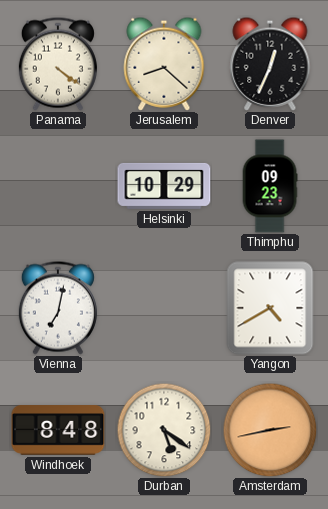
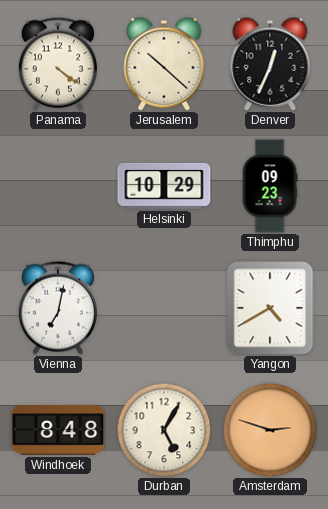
Jerusalem: 8:22 -> 10:22 (164, 64)
Durban: 5:21 -> 5:05 (164, 430)
Amsterdam: 2:43 -> 2:48 (270, 430)
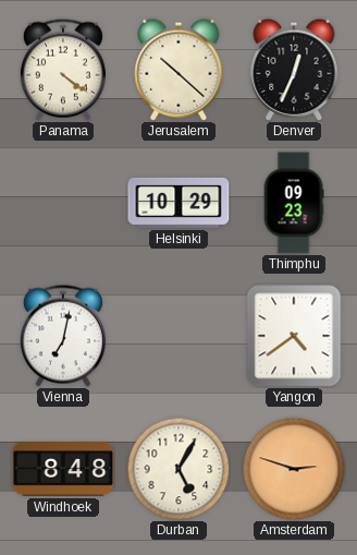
Yangon: 4:40 -> 4:39 (294, 336)
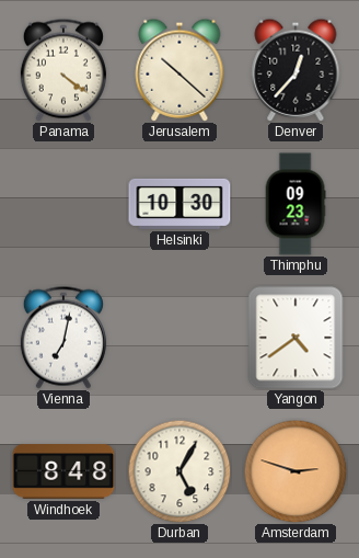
Denver: 12:34 -> 12:37 (296, 70)
Helsinki: 10:29 -> 10:30 (179, 204)
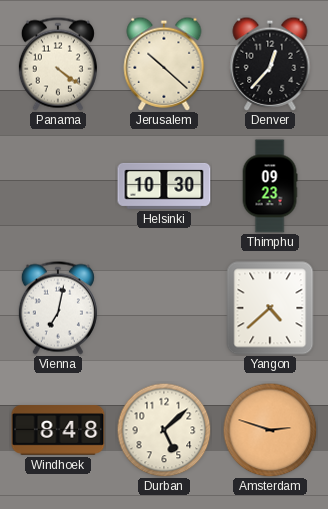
Yangon: 4:39 -> 4:38 (270, 308)
Durban: 5:05 -> 5:08 (164, 430)
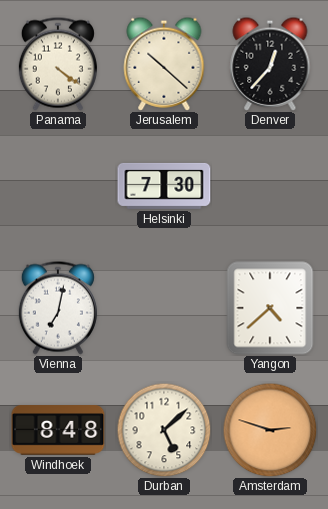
Helsinki: 10:30 -> 7:30 (164, 186)
Thimphu: 09:23 -> none (270, 186)
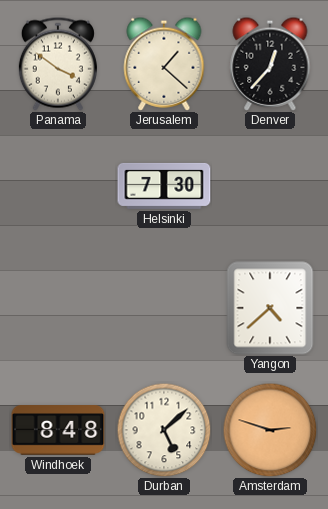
Panama: 4:21 -> 3:51 (58, 64)
Jerusalem: 10:22 -> 1:22 (164, 64)
Vienna: 7:02 -> none (58, 308)
